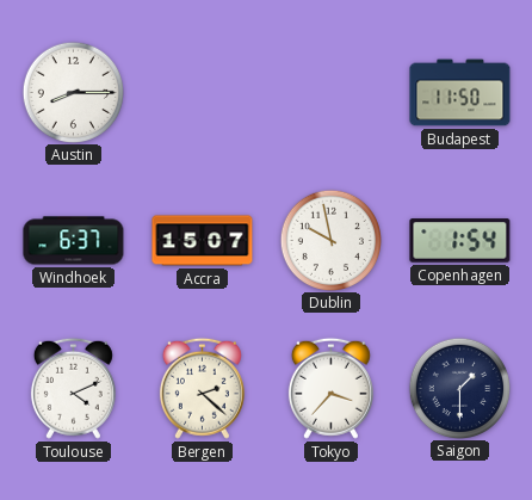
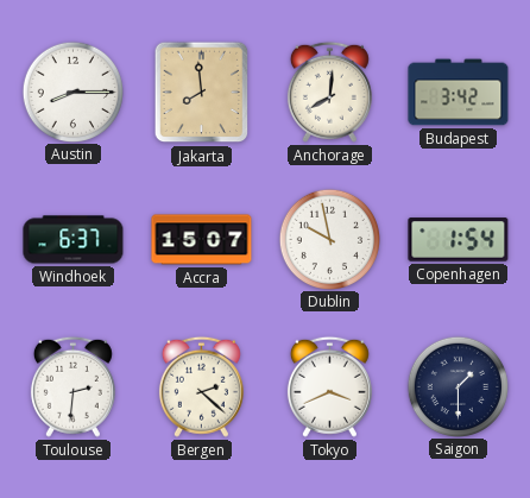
Jakarta: none -> 7:59 (202, 93)
Anchorage: none -> 8:01 (329, 92)
Budapest: 11:50 -> 3:42 (459, 93)
Toulouse: 4:11 -> 2:31 (72, 386)
Tokyo: 3:37 -> 3:41 (329, 386)
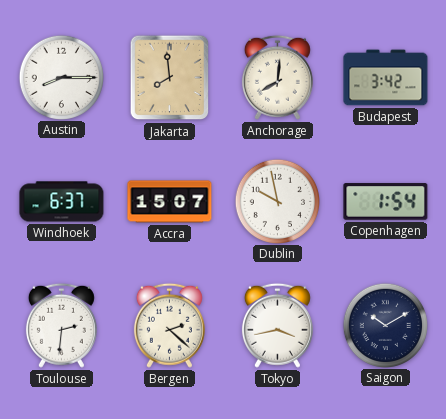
Tokyo: 3:41 -> 3:43 (277, 325)
Saigon: 1:30 -> 10:10 (385, 325)
